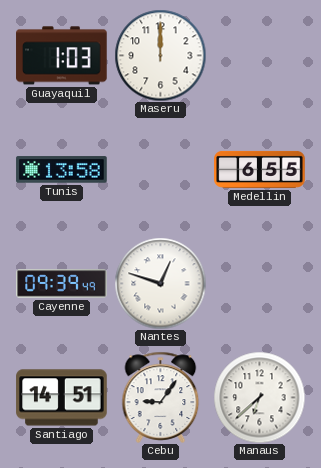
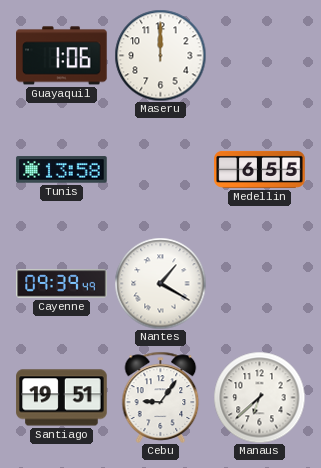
Guayaquil: 1:03 -> 1:06 (62, 56)
Nantes: 12:48 -> 1:20 (160, 283)
Santiago: 14:51 -> 19:51 (62, 398)
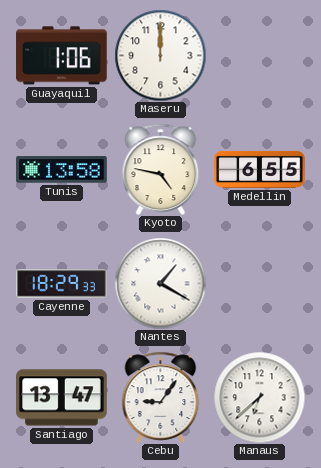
Kyoto: none -> 4:47 (161, 169)
Cayenne: 09:39 -> 18:29 (62, 284)
Santiago: 19:51 -> 13:47 (62, 398)
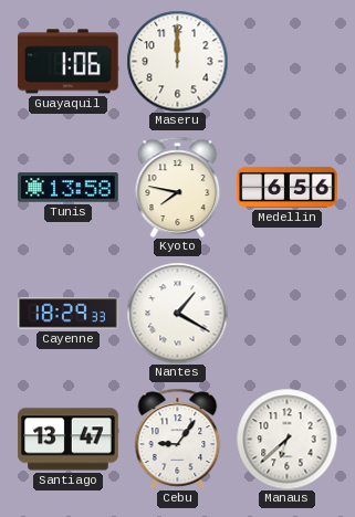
Kyoto: 4:47 -> 7:47 (178, 187)
Medellin: 6:55 -> 6:56 (288, 187)
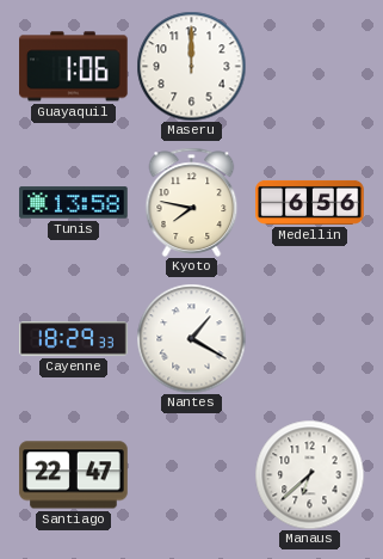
Santiago: 13:47 -> 22:47 (74, 475)
Cebu: 9:06 -> none (178, 439)
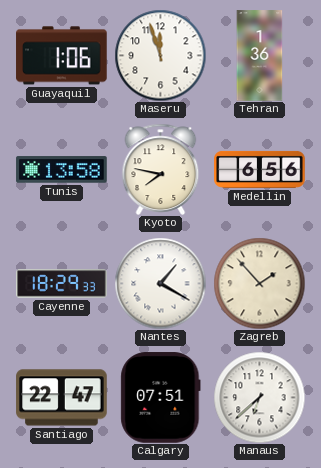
Maseru: 12:00 -> 11:57 (160, 55)
Tehran: none -> 1:36 (260, 56)
Zagreb: none -> 1:53 (259, 283)
Calgary: none -> 07:51 (161, 398)
